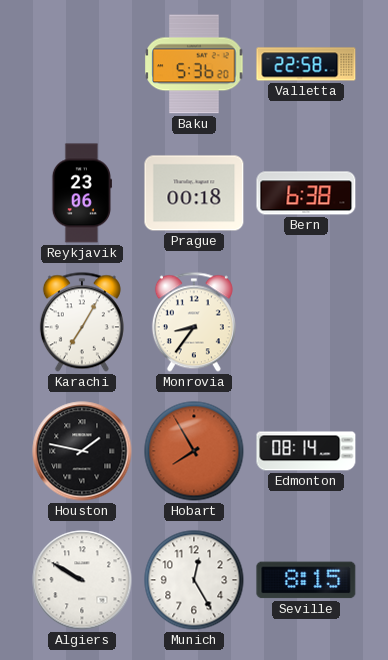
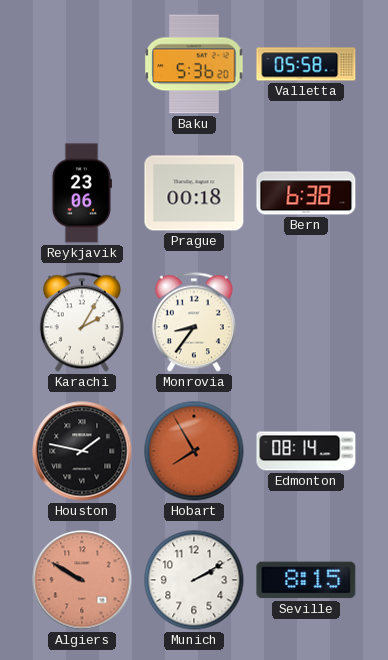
Valletta: 22:58 -> 05:58 (306, 64)
Karachi: 7:05 -> 2:05 (82, 322)
Algiers dial: white -> salmon (82, 580)
Munich: 12:25 -> 2:10 (194, 580)
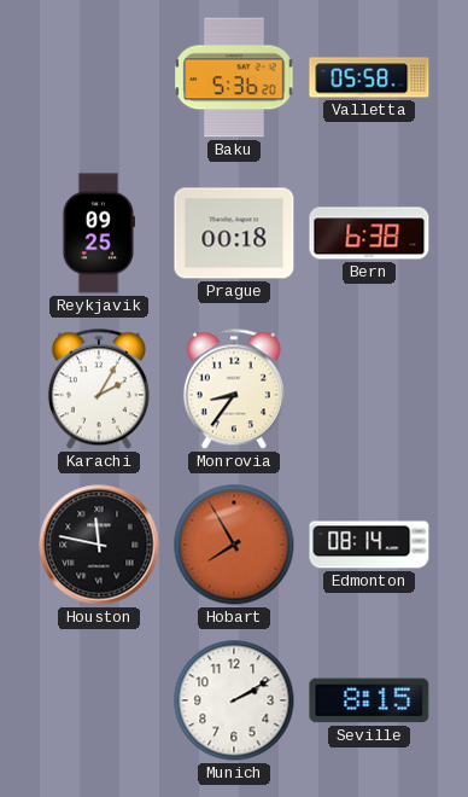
Reykjavik: 23:06 -> 09:25 (99, 233)
Houston: 1:47 -> 11:47 (99, 545)
Algiers: 9:50 -> none (82, 580)
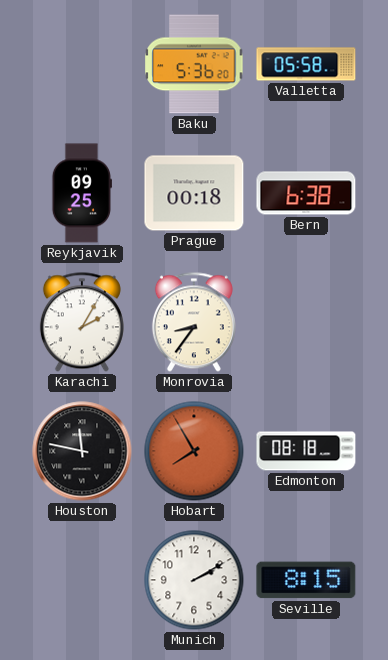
Edmonton: 08:14 -> 08:18 (306, 451)
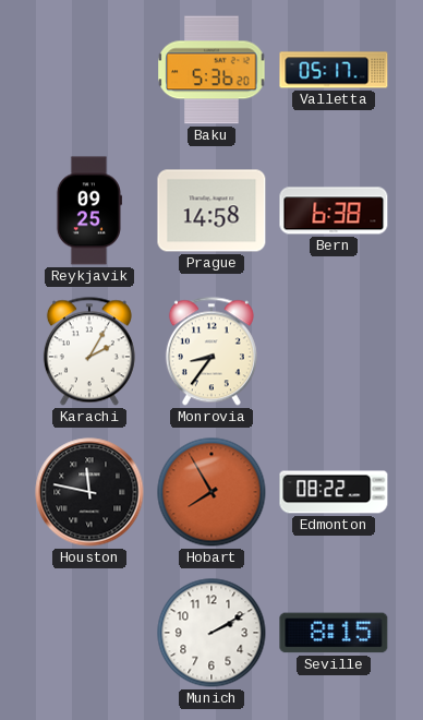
Valletta: 05:58 -> 05:17 (334, 70)
Prague: 00:18 -> 14:58 (211, 211)
Edmonton: 08:18 -> 08:22 (334, 492)
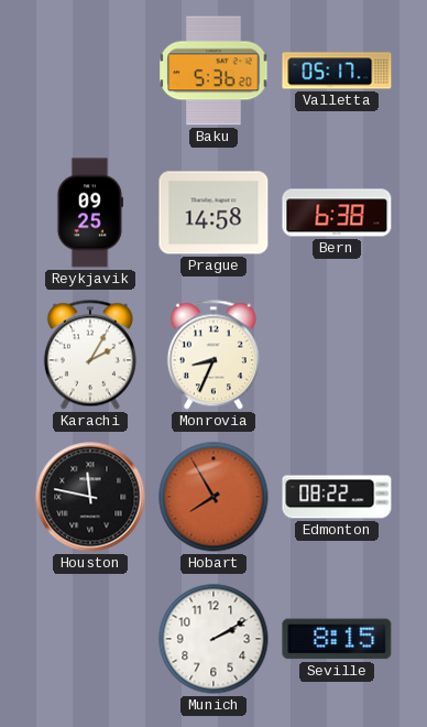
Monrovia: 8:36 -> 8:34 (214, 355)
